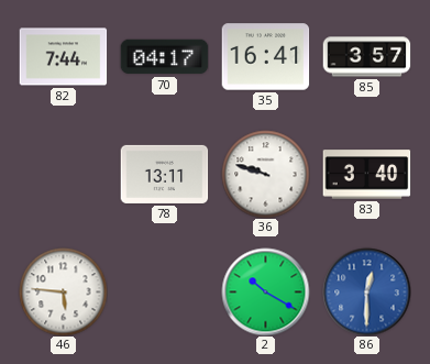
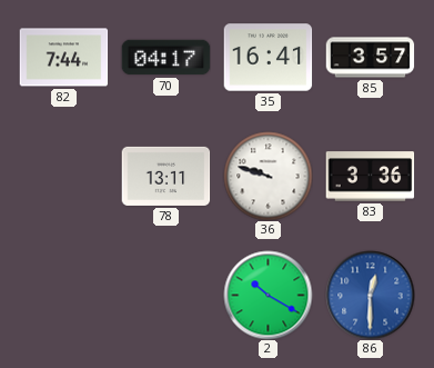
83: 3:40 -> 3:36 (370, 177)
46: 5:46 -> none (63, 291)
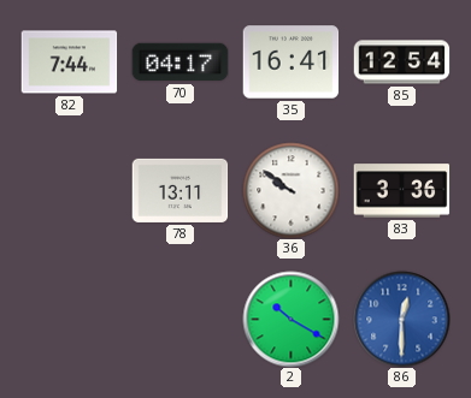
85: 3:57 -> 12:54 (401, 63)
36: 9:48 -> 9:51 (290, 190)
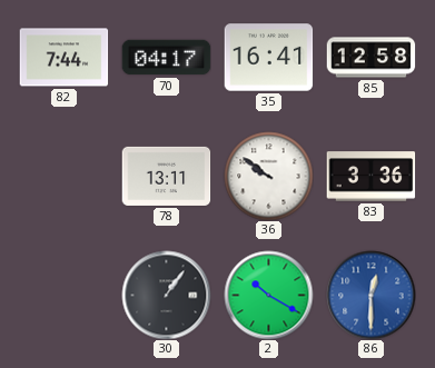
85: 12:54 -> 12:58 (370, 58)
30: none -> 1:06 (166, 295)
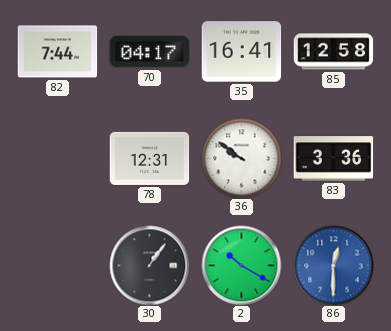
78: 13:11 -> 12:31 (149, 158)
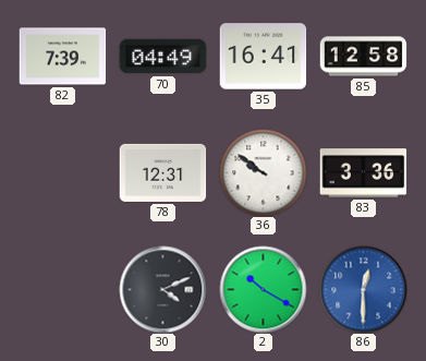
82: 7:44 -> 7:39 (62, 57)
70: 04:17 -> 04:49 (162, 57)
30: 1:06 -> 4:11 (162, 289)
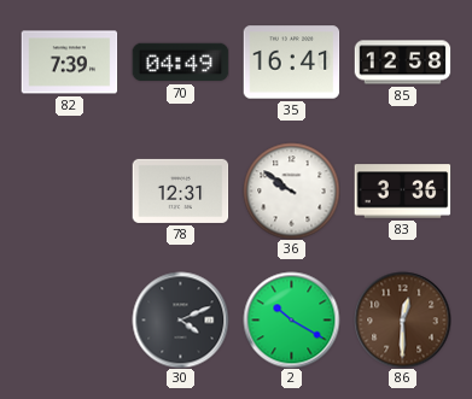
86 dial: blue -> brown (402, 319)
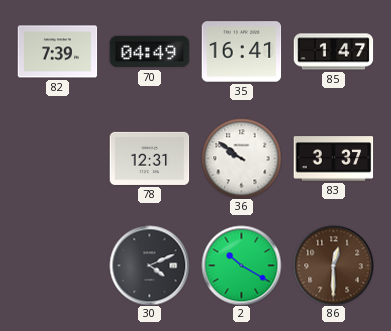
85: 12:58 -> 1:47 (333, 52)
83: 3:36 -> 3:37 (333, 159)
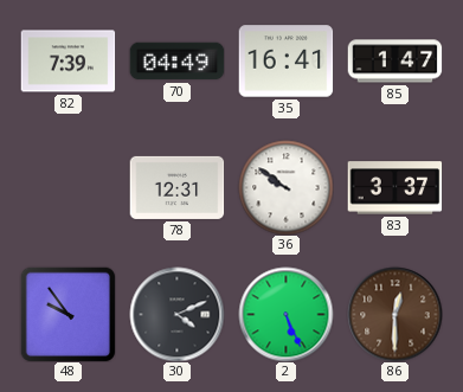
48: none -> 9:54 (67, 314)
2: 10:20 -> 5:26 (285, 314)
